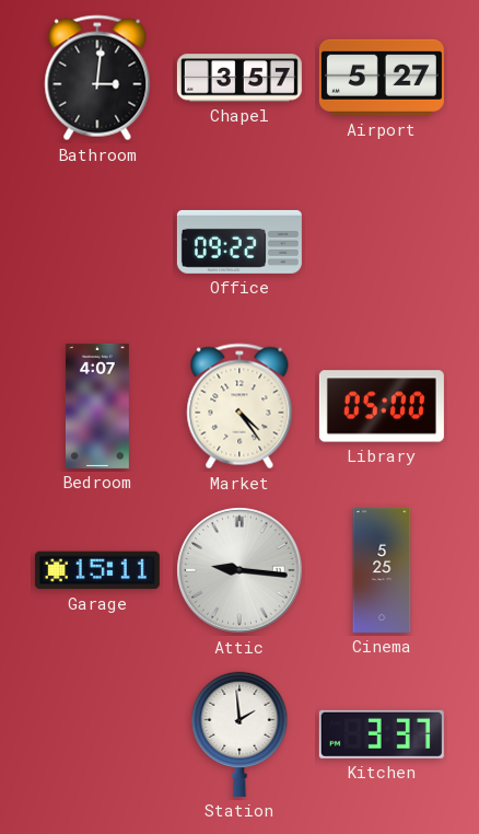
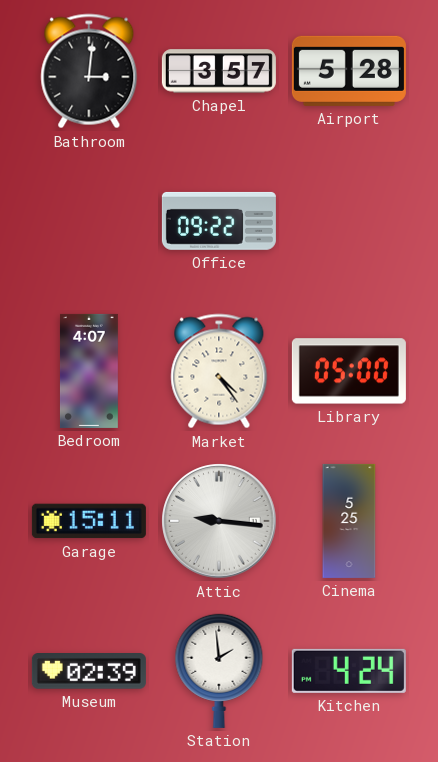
Airport: 5:27 -> 5:28 (349, 71)
Museum: none -> 02:39 (89, 672)
Kitchen: 3:37 -> 4:24 (349, 671)
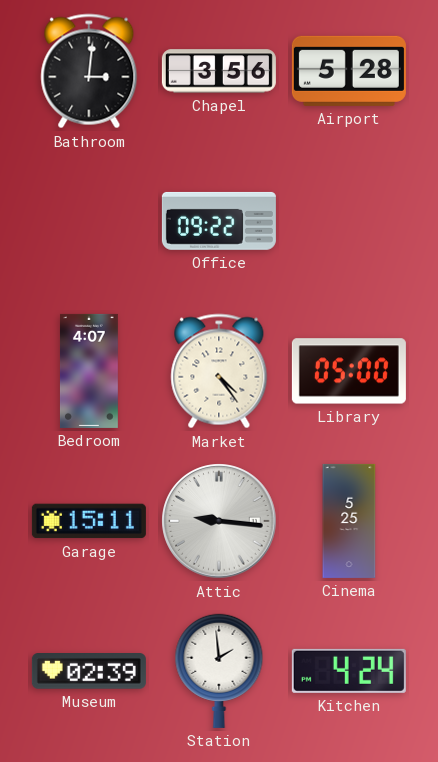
Chapel: 3:57 -> 3:56 (219, 71)
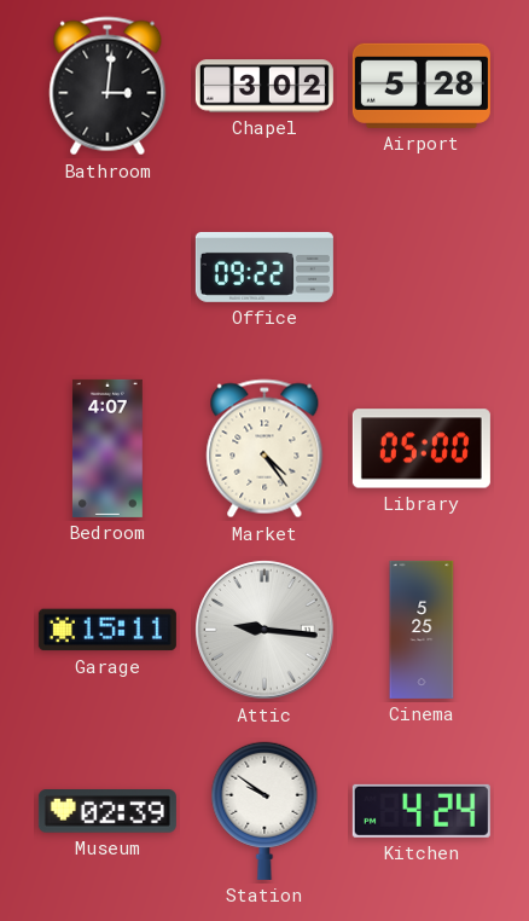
Chapel: 3:56 -> 3:02 (264, 86)
Station: 1:59 -> 9:51 (264, 811)
